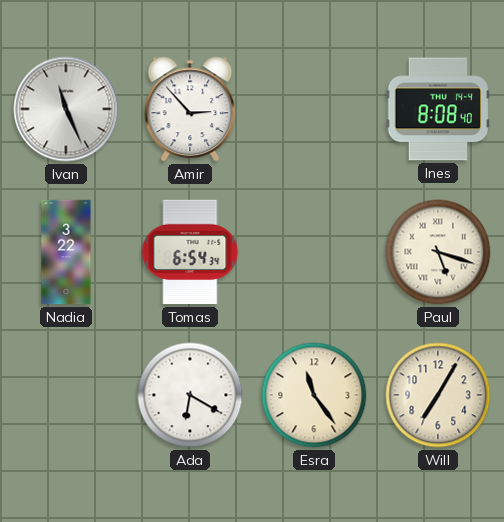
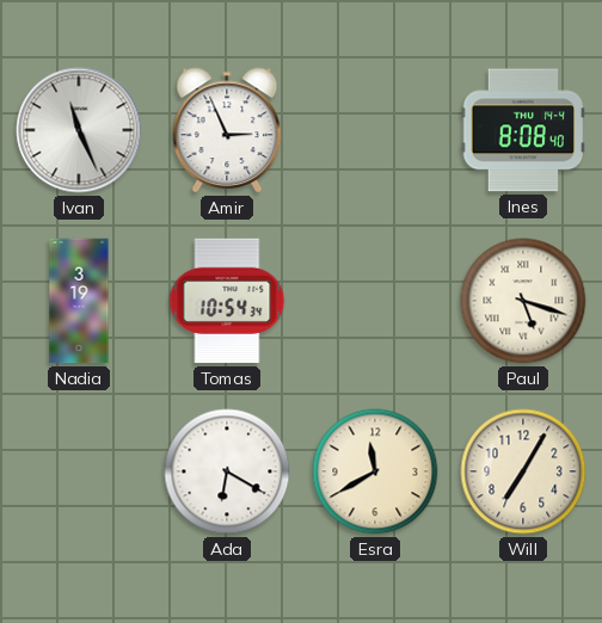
Amir: 2:53 -> 2:56 (227, 130)
Nadia: 3:22 -> 3:19 (79, 301)
Tomas: 6:54 -> 10:54 (227, 301)
Esra: 11:24 -> 11:40 (375, 471)
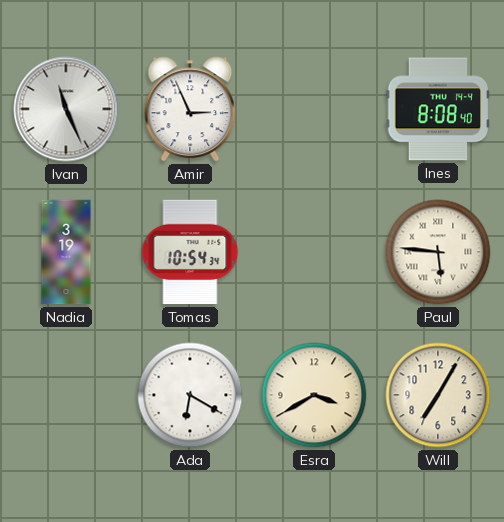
Paul: 5:18 -> 5:46 (438, 252)
Esra: 11:40 -> 3:40 (314, 395)
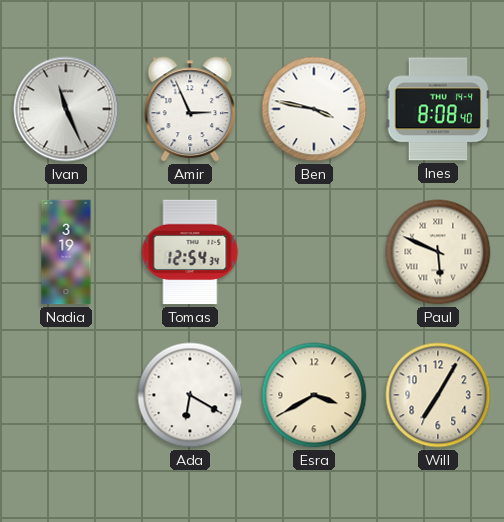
Ben: none -> 3:47 (314, 109)
Tomas: 10:54 -> 12:54 (190, 252)
Paul: 5:46 -> 5:49 (438, 252)
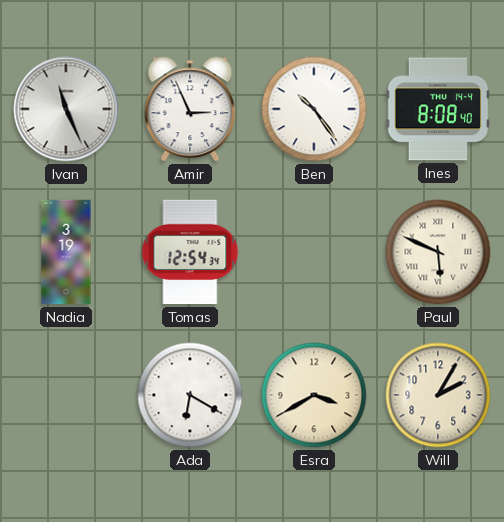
Ben: 3:47 -> 10:24 (314, 109)
Will: 7:05 -> 2:05 (438, 395)
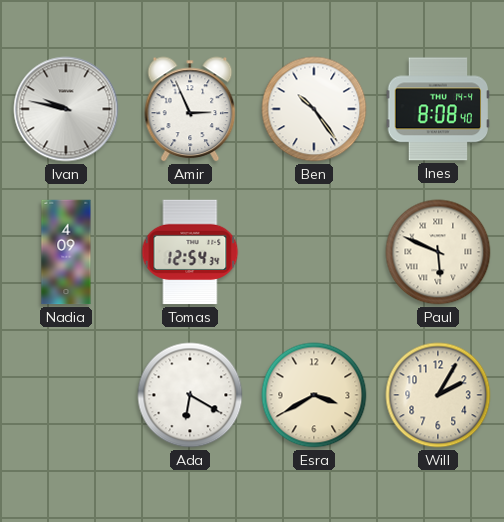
Ivan: 11:26 -> 9:47 (66, 109)
Nadia: 3:19 -> 4:09 (66, 252)
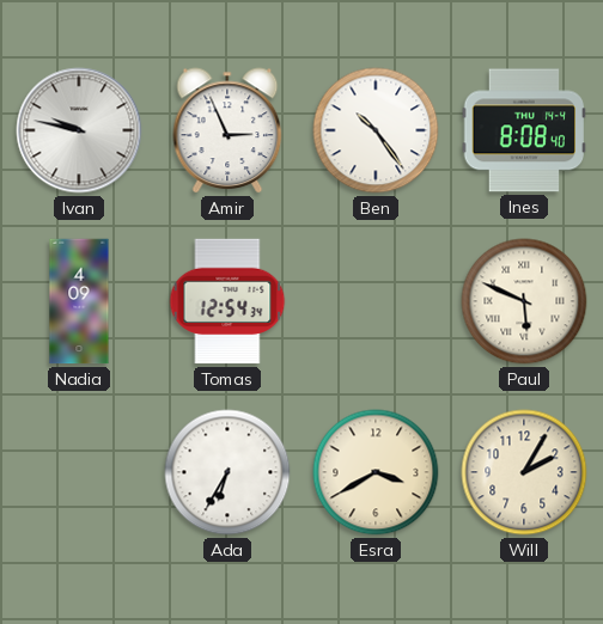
Ada: 6:20 -> 6:35 (227, 472)
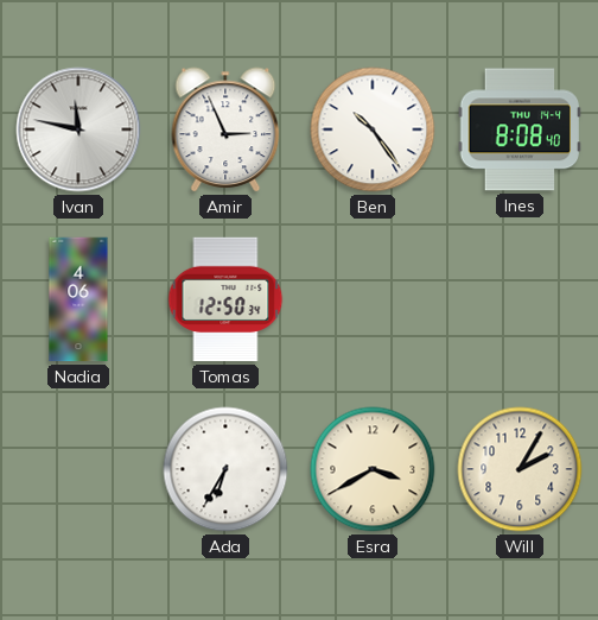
Ivan: 9:47 -> 11:47 (78, 129)
Nadia: 4:09 -> 4:06 (78, 299)
Tomas: 12:54 -> 12:50 (225, 299)
Paul: 5:49 -> none (524, 301)
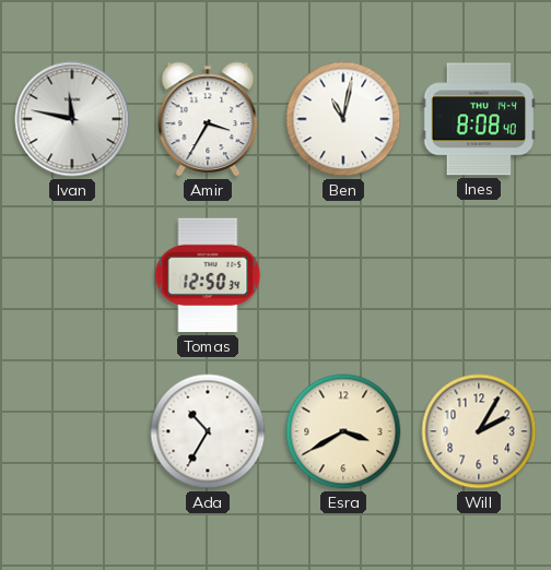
Amir: 2:56 -> 3:35 (208, 119)
Ben: 10:24 -> 11:02 (343, 119)
Nadia: 4:06 -> none (78, 299)
Ada: 6:35 -> 10:35 (208, 431)
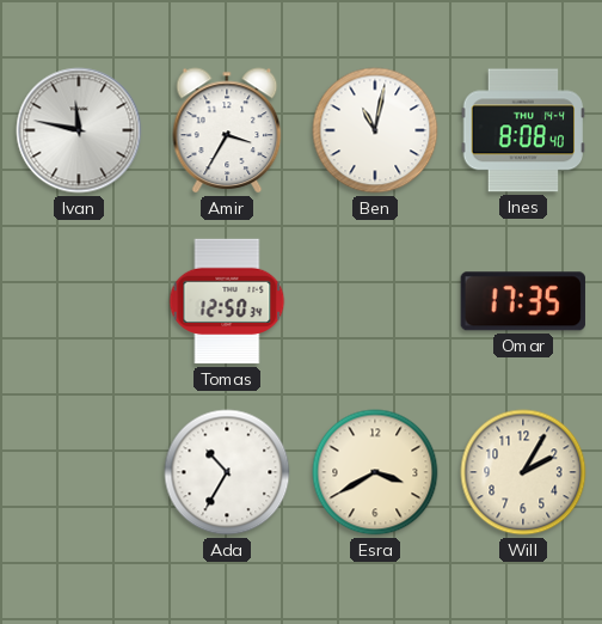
Omar: none -> 17:35 (523, 301)
